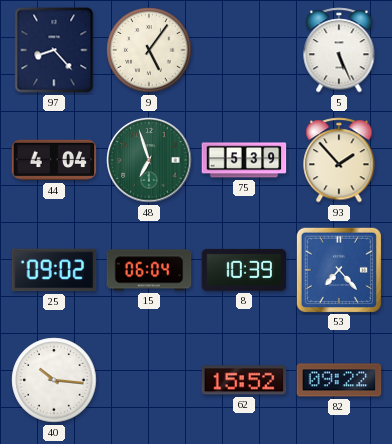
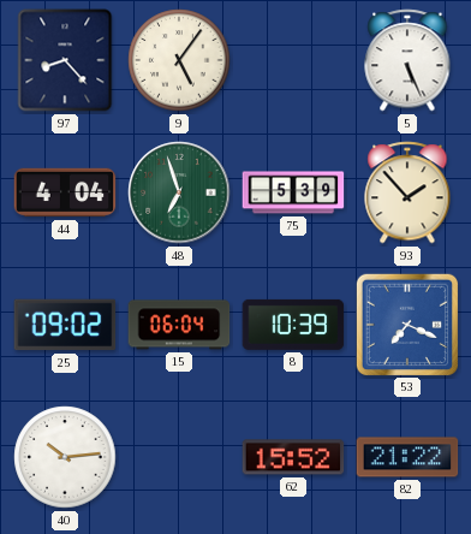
53: 7:23 -> 7:19 (406, 324)
40: 10:16 -> 10:14 (65, 457)
82: 09:22 -> 21:22 (407, 457)
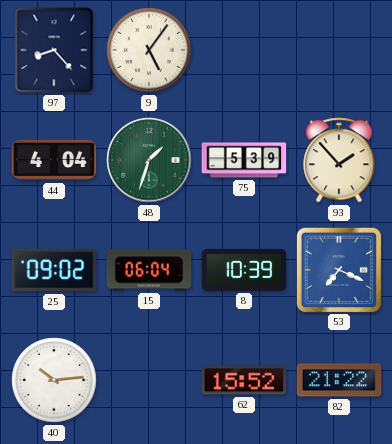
5: 5:26 -> none (407, 60)
48: 6:57 -> 1:33 (149, 160)
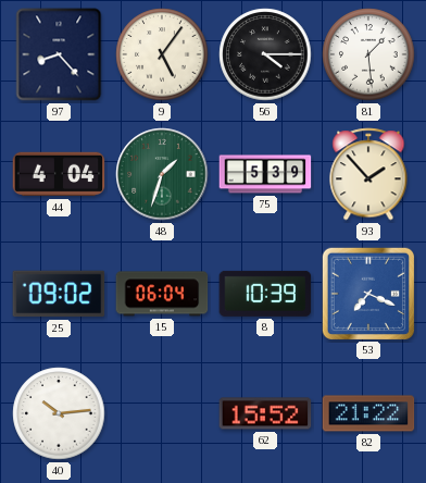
56: none -> 4:15 (265, 54)
81: none -> 1:29 (368, 54)
